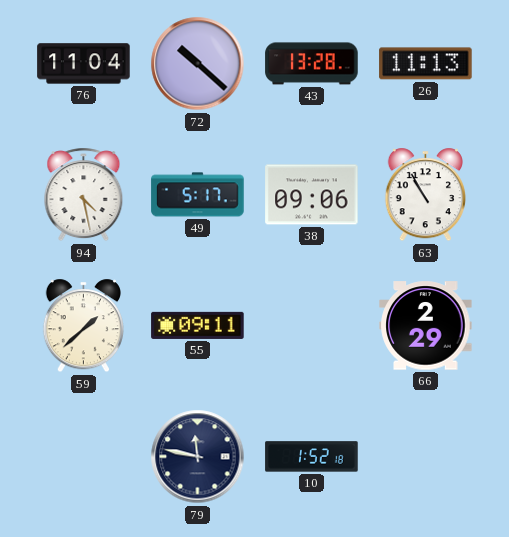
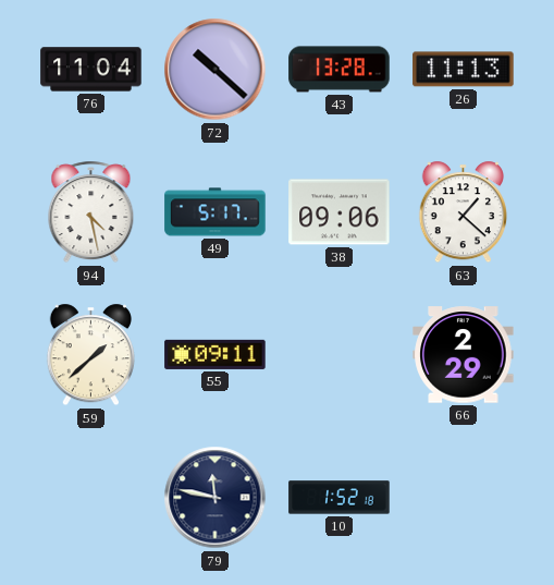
63: 10:55 -> 1:22 (463, 212)
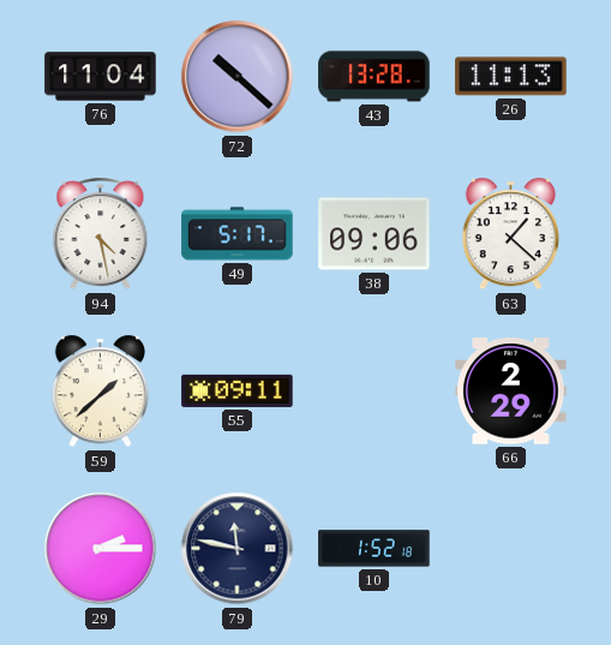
29: none -> 2:15 (101, 549)
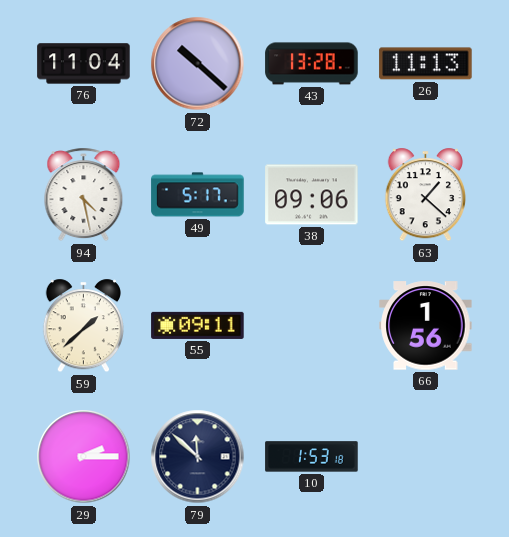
66: 2:29 -> 1:56 (426, 326)
79: 11:47 -> 11:52 (198, 457)
10: 1:52 -> 1:53 (312, 457)
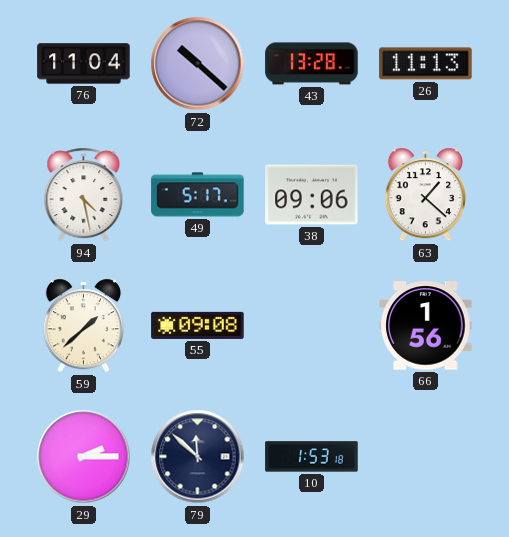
55: 09:11 -> 09:08 (198, 325)
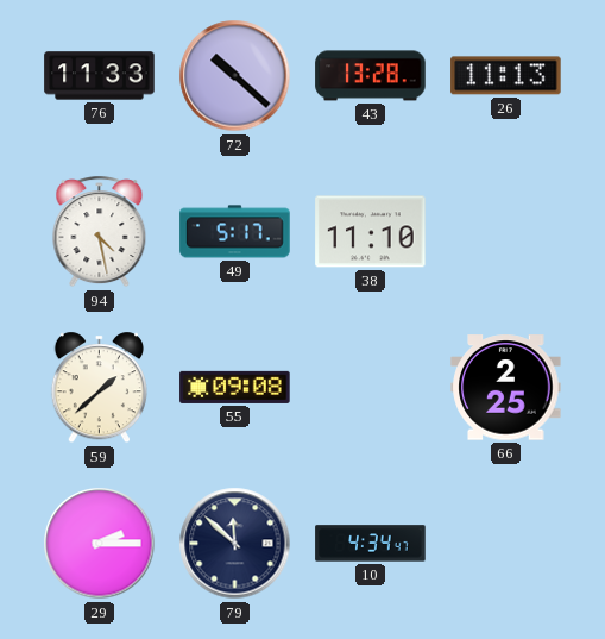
76: 11:04 -> 11:33 (100, 76)
38: 09:06 -> 11:10 (371, 232)
63: 1:22 -> none (425, 195)
66: 1:56 -> 2:25 (506, 388)
10: 1:53 -> 4:34 (371, 544)
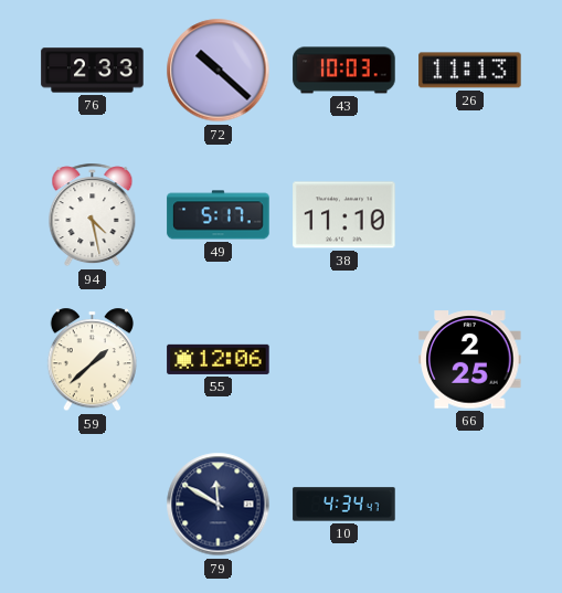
76: 11:33 -> 2:33 (93, 71)
43: 13:28 -> 10:03 (344, 71)
55: 09:08 -> 12:06 (219, 359)
29: 2:15 -> none (100, 544)
79: 11:52 -> 11:50 (219, 505)
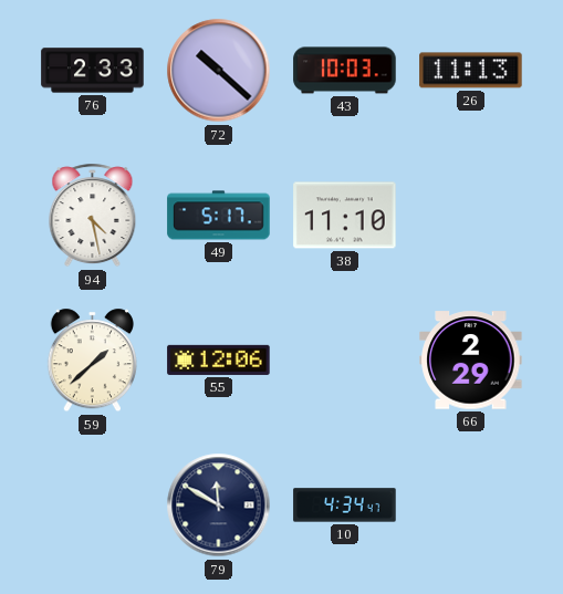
66: 2:25 -> 2:29 (471, 361)
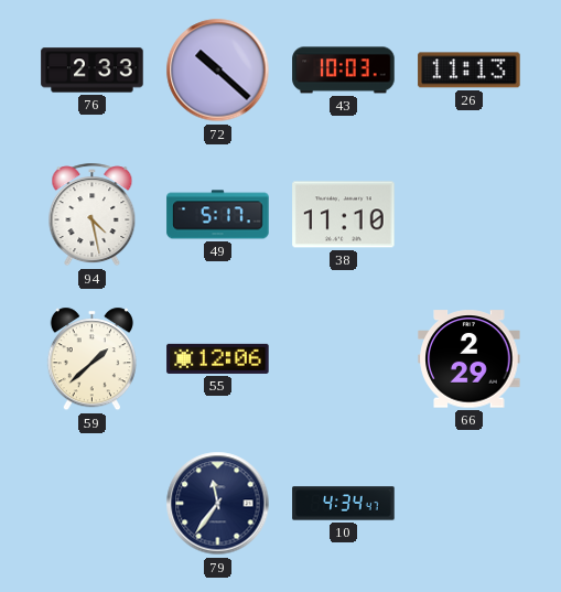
79: 11:50 -> 11:36 (218, 504)
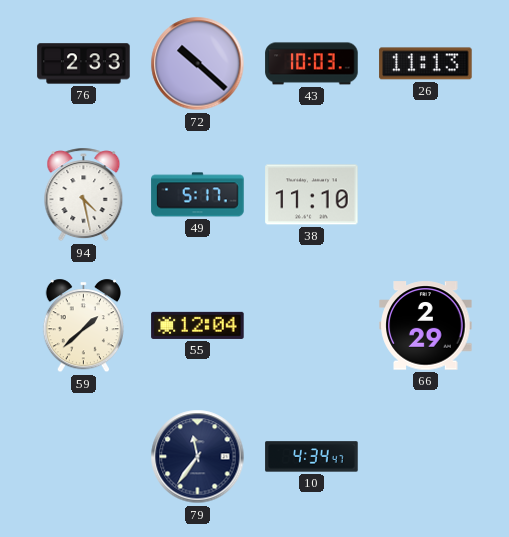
55: 12:06 -> 12:04 (198, 325)
